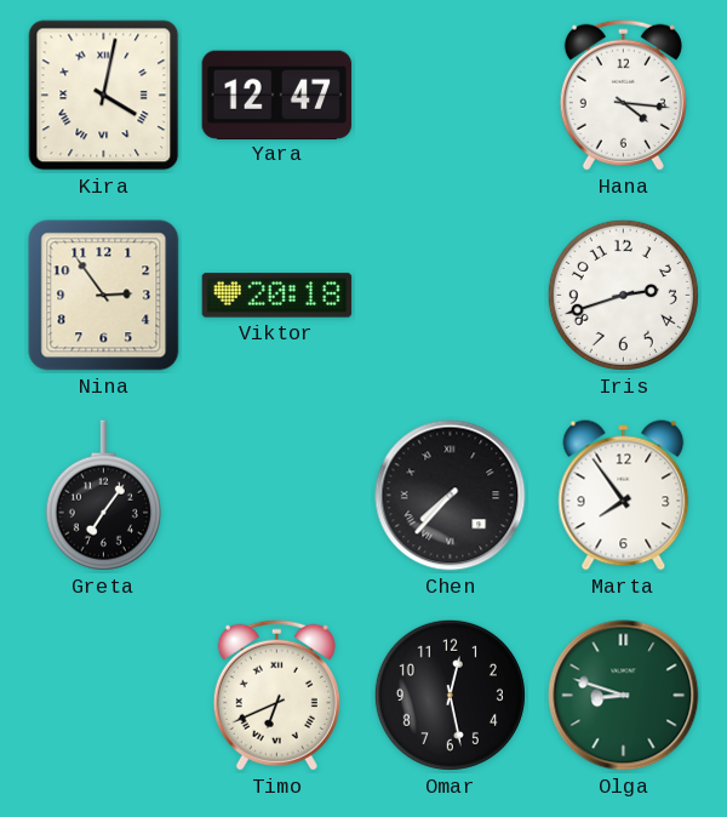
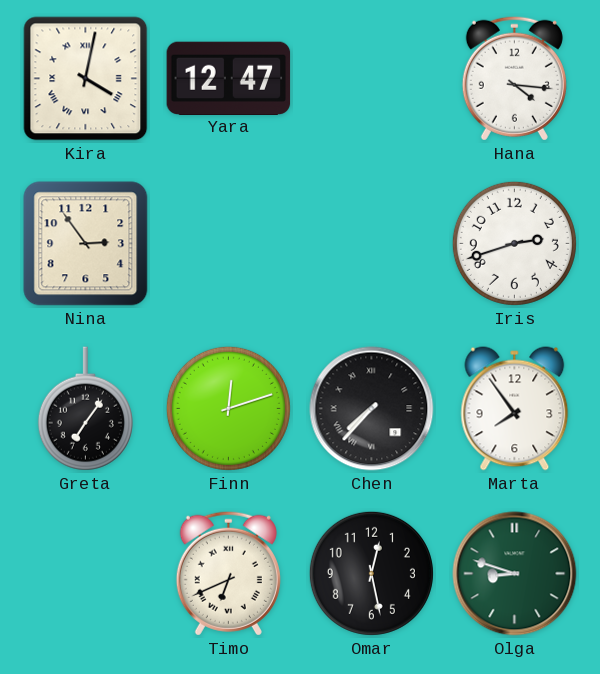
Viktor: 20:18 -> none (277, 296)
Finn: none -> 12:12 (228, 408)
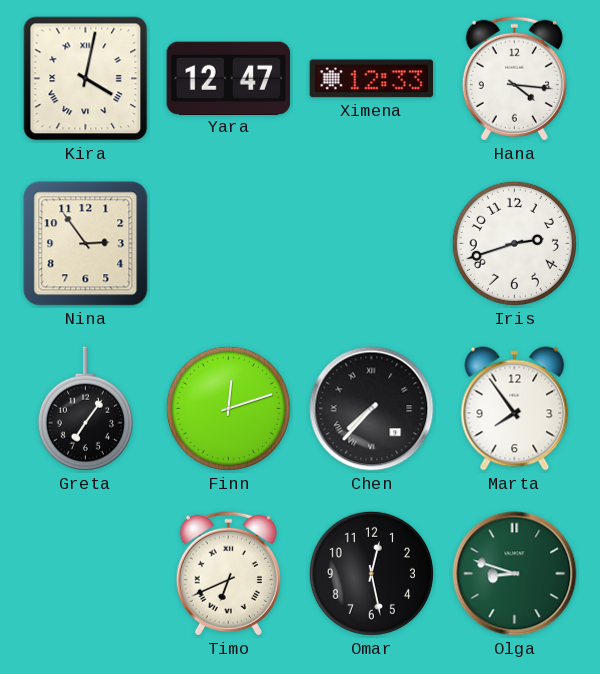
Ximena: none -> 12:33 (372, 79)
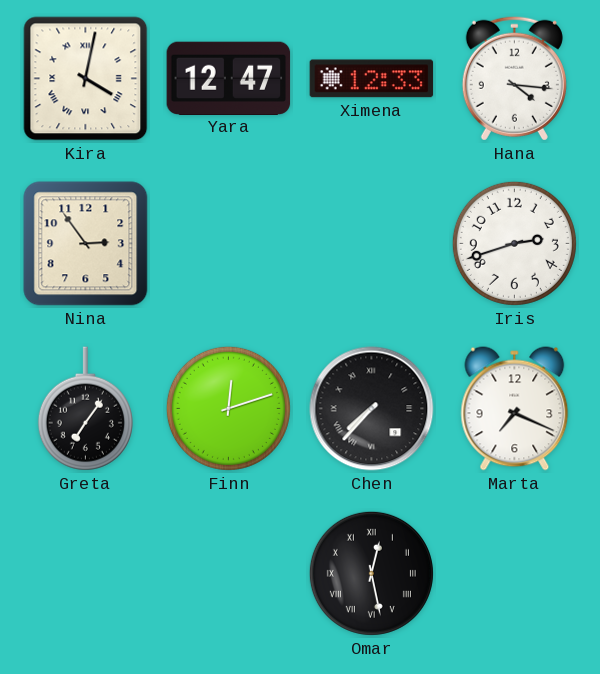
Marta: 7:54 -> 7:19 (515, 409)
Timo: 6:41 -> none (228, 573)
Omar numerals: Arabic -> Roman (371, 573)
Olga: 8:48 -> none (515, 574)
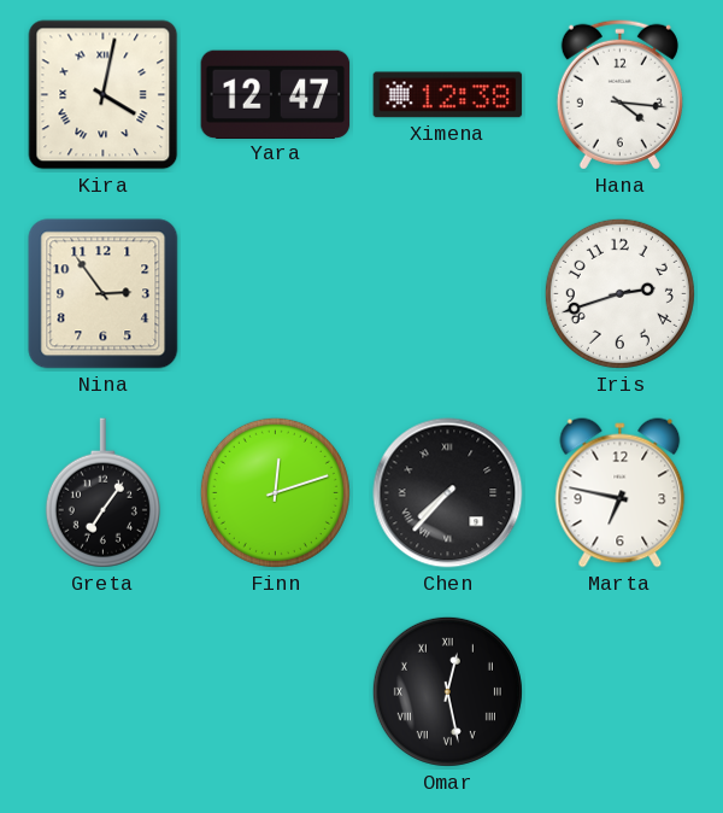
Ximena: 12:33 -> 12:38 (448, 95)
Marta: 7:19 -> 6:47 (621, 493)
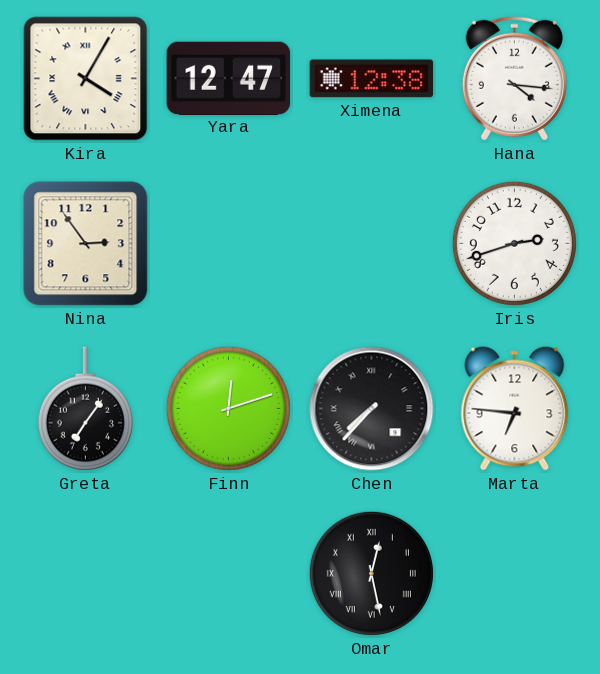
Kira: 4:02 -> 4:05 (86, 79)
Marta: 6:47 -> 6:46 (515, 409)
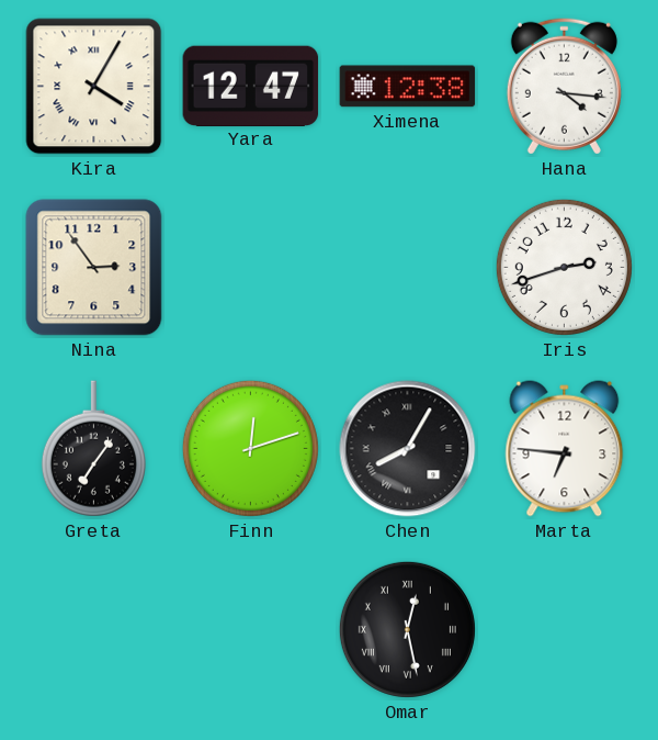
Chen: 7:37 -> 8:05 (408, 449)
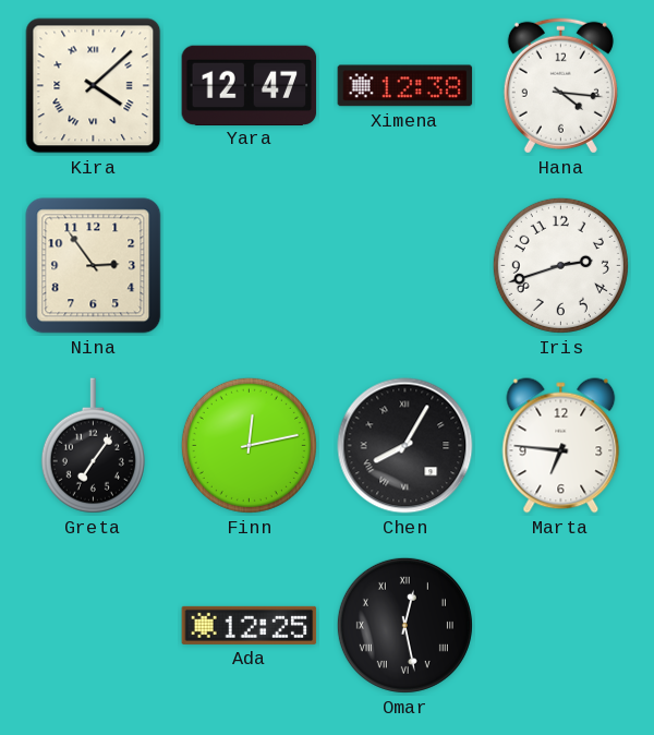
Kira: 4:05 -> 4:08 (94, 86)
Finn: 12:12 -> 12:13 (249, 445)
Ada: none -> 12:25 (250, 625)
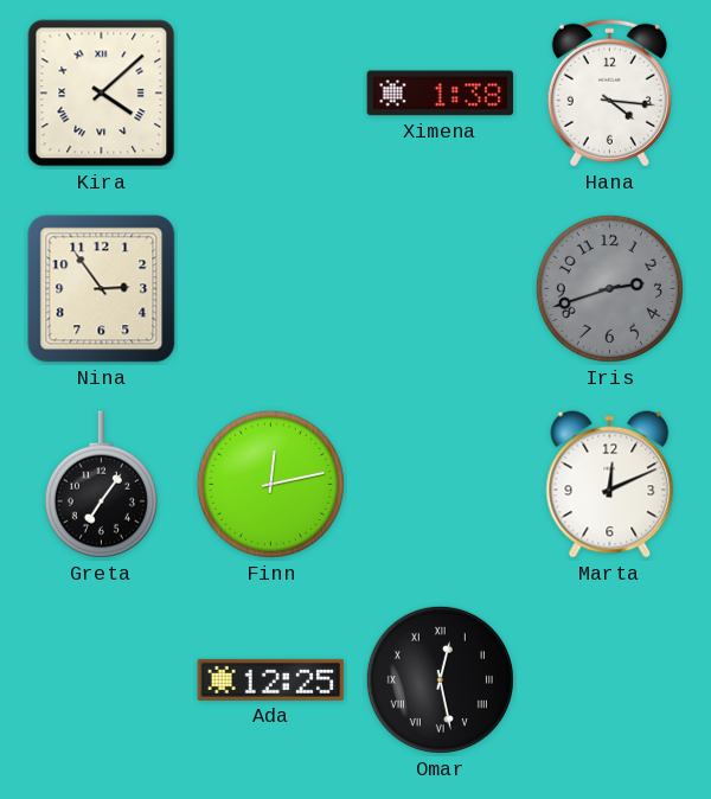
Yara: 12:47 -> none (250, 85)
Ximena: 12:38 -> 1:38 (441, 94)
Iris dial: white -> grey (609, 288)
Chen: 8:05 -> none (405, 446)
Marta: 6:46 -> 12:11 (610, 485)
